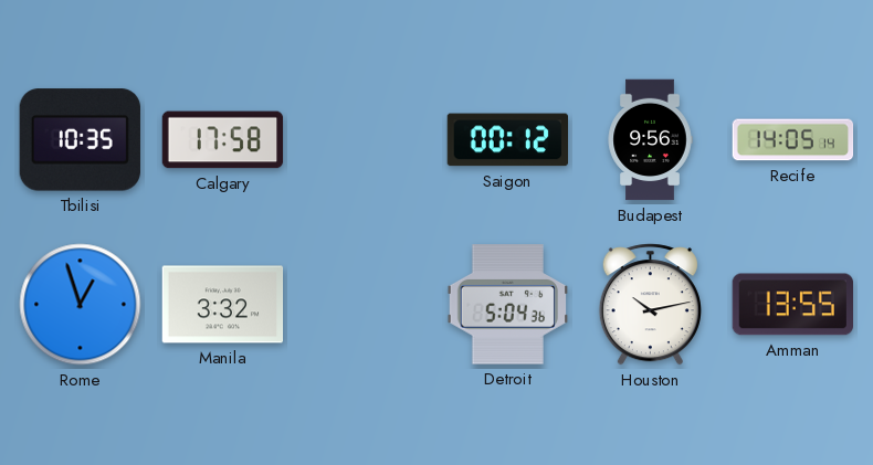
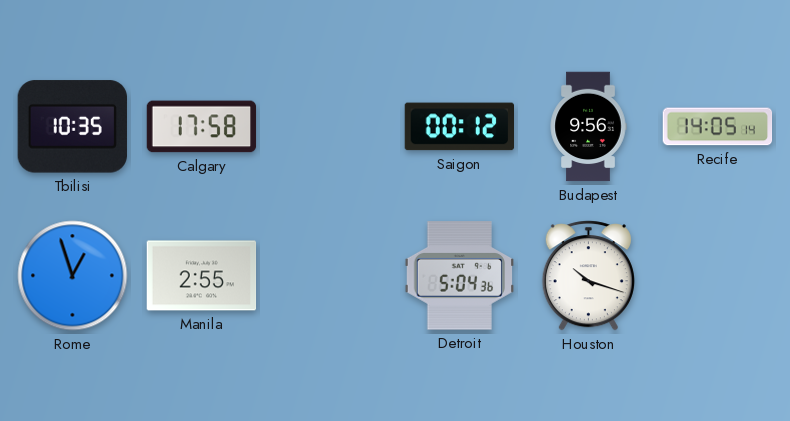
Manila: 3:32 -> 2:55 (202, 276)
Houston: 10:13 -> 10:18 (588, 276)
Amman: 13:55 -> none (792, 305)
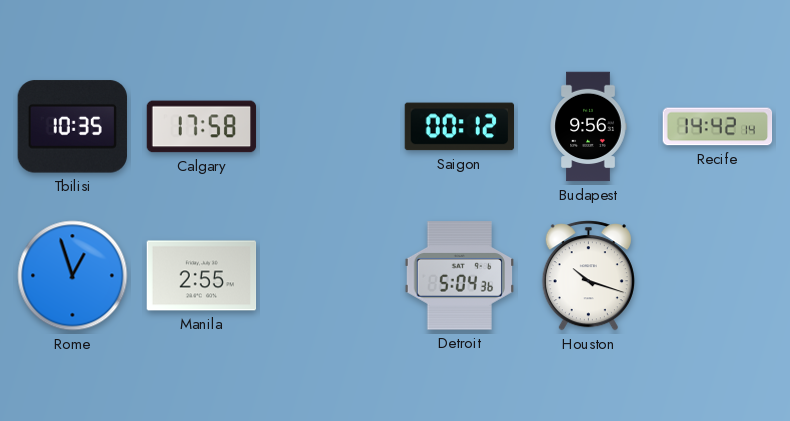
Recife: 14:05 -> 14:42 (718, 127)
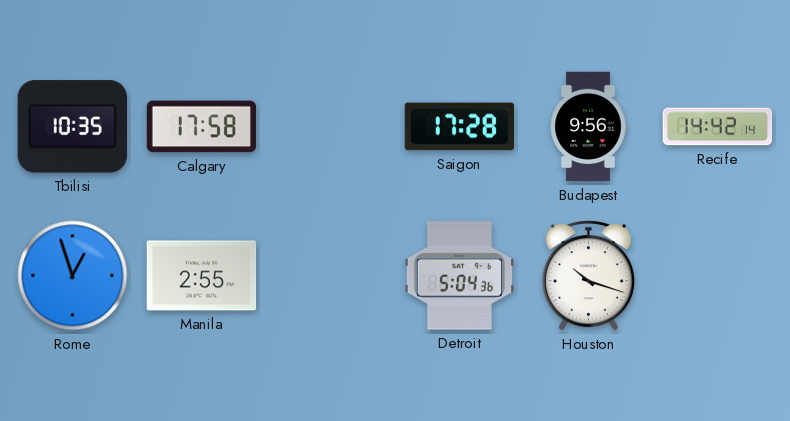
Saigon: 00:12 -> 17:28 (459, 127)
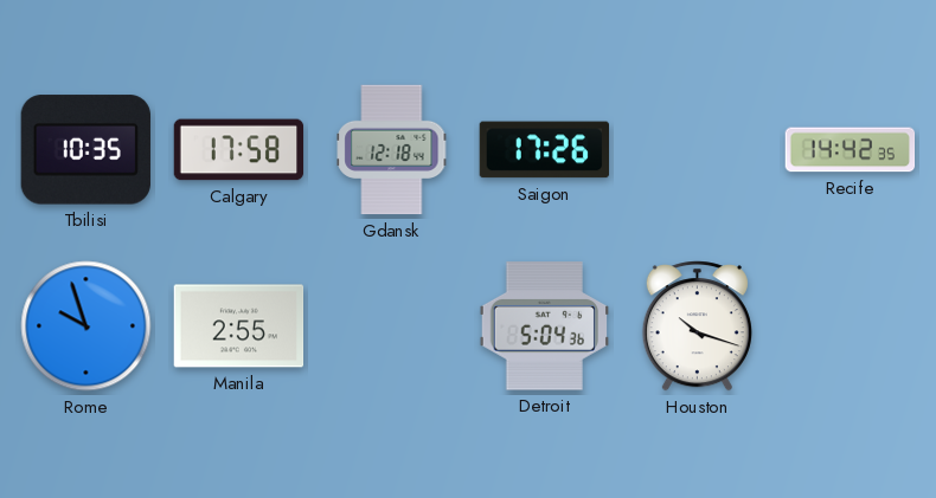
Gdansk: none -> 12:18 (392, 150)
Saigon: 17:28 -> 17:26 (544, 150)
Budapest: 9:56 -> none (588, 127)
Recife: 14:42:14 -> 14:42:35 (851, 150)
Rome: 12:57 -> 9:57 (86, 326)
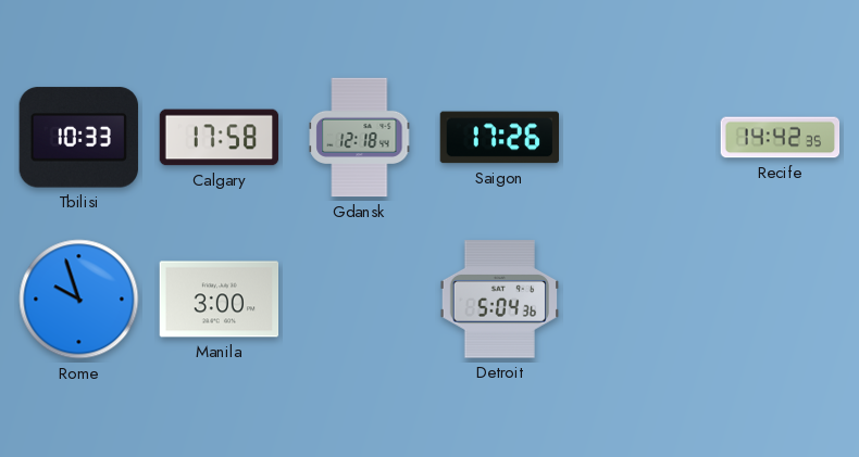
Tbilisi: 10:35 -> 10:33 (78, 138)
Manila: 2:55 -> 3:00 (220, 300)
Houston: 10:18 -> none (697, 326)
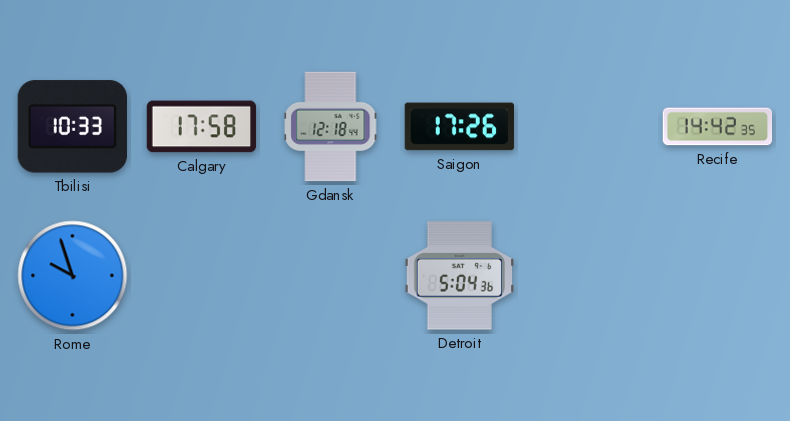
Manila: 3:00 -> none (220, 300)
